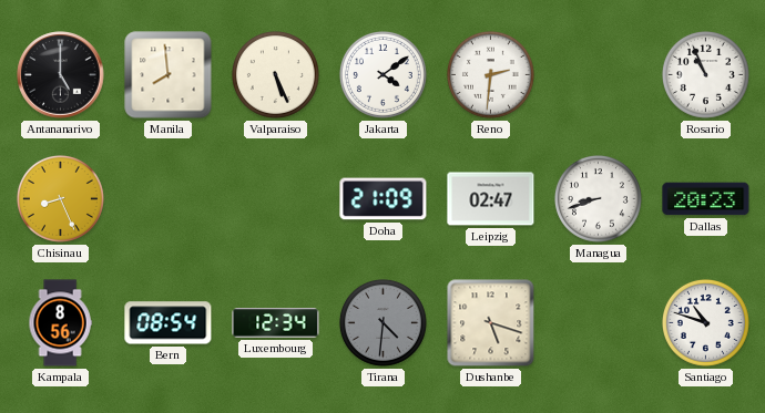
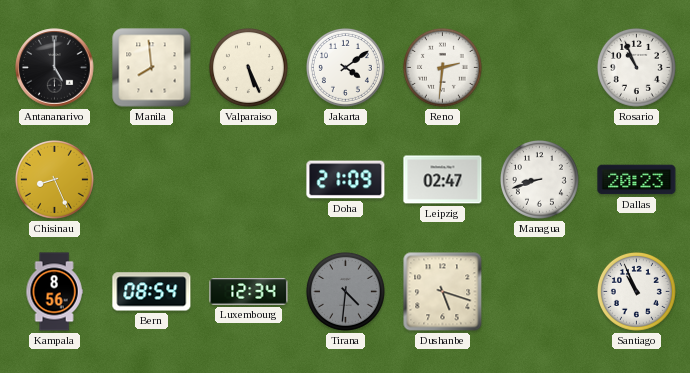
Santiago: 10:48 -> 10:56 (636, 291)
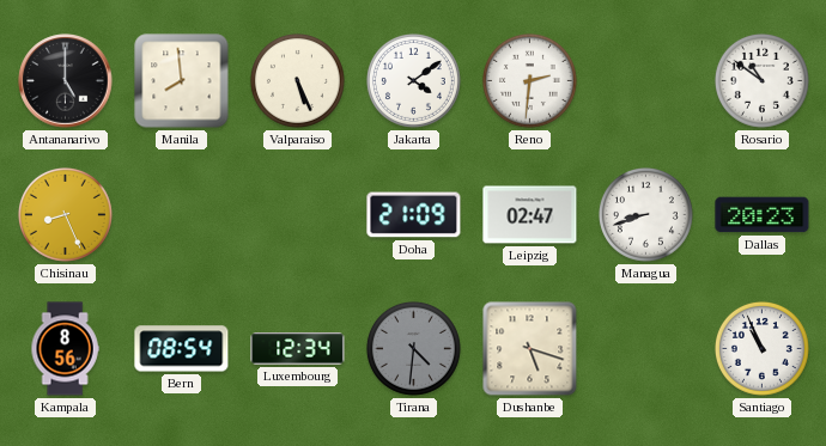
Rosario: 10:56 -> 10:51 (761, 80)
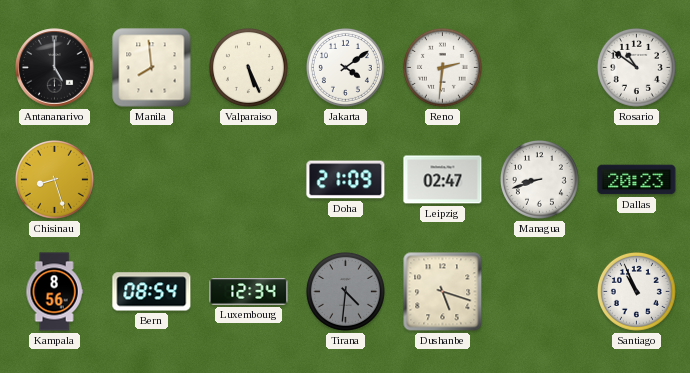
Chisinau: 8:26 -> 8:27 (54, 179)
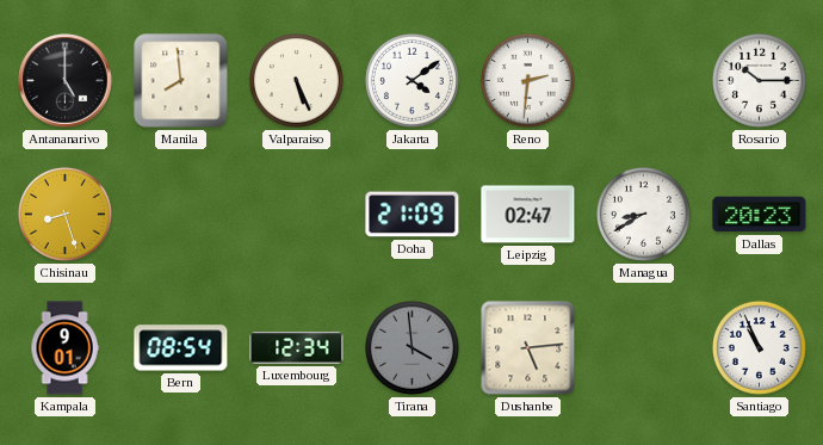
Rosario: 10:51 -> 10:15 (759, 80)
Managua: 8:42 -> 8:40 (643, 214)
Kampala: 8:56 -> 9:01 (64, 348)
Tirana: 4:31 -> 3:59 (411, 347)
Dushanbe: 5:18 -> 5:14 (528, 348)
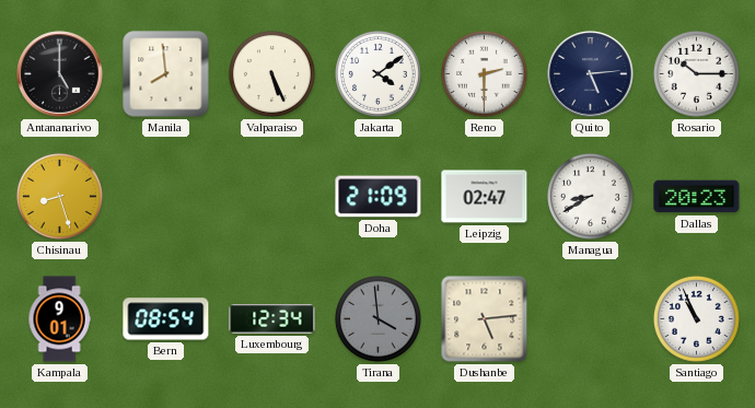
Reno: 2:31 -> 2:30 (484, 73)
Quito: none -> 5:14 (591, 74)
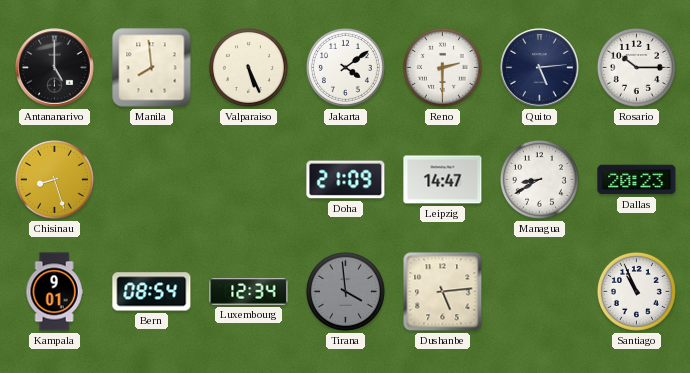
Leipzig: 02:47 -> 14:47 (443, 180)
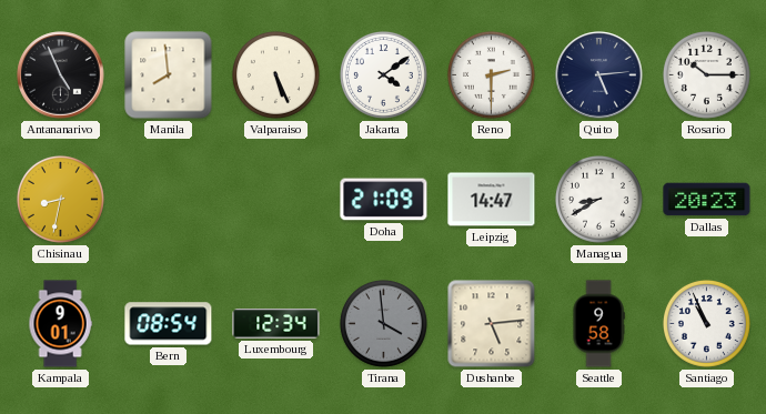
Antananarivo: 5:00 -> 4:56 (61, 75)
Chisinau: 8:27 -> 8:32 (60, 199)
Seattle: none -> 9:58 (598, 324)
